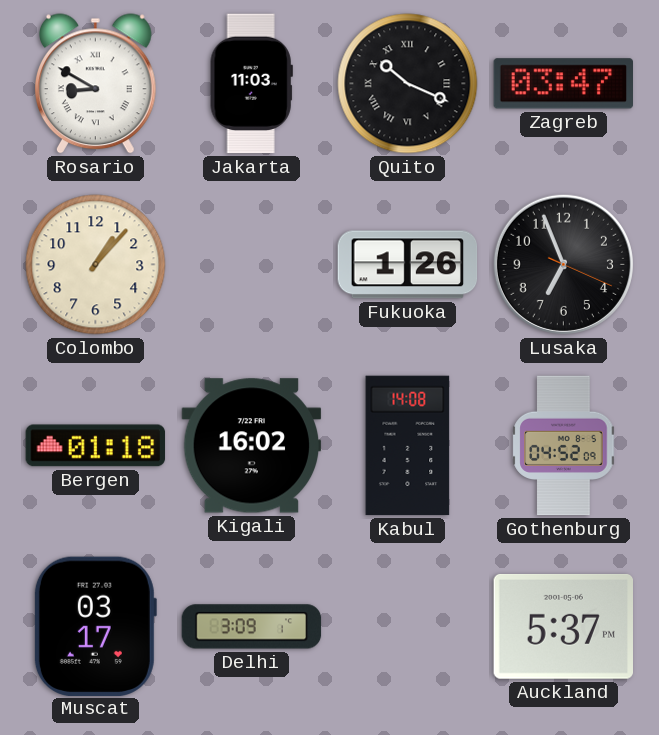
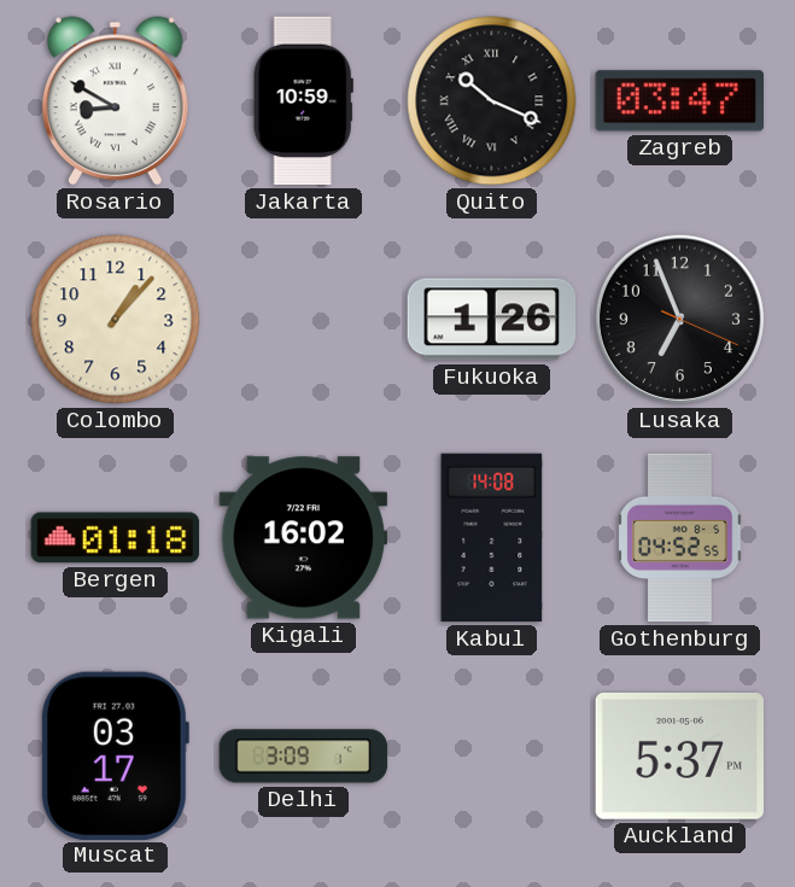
Jakarta: 11:03 -> 10:59 (303, 101)
Gothenburg: 04:52:09 -> 04:52:55 (680, 538)
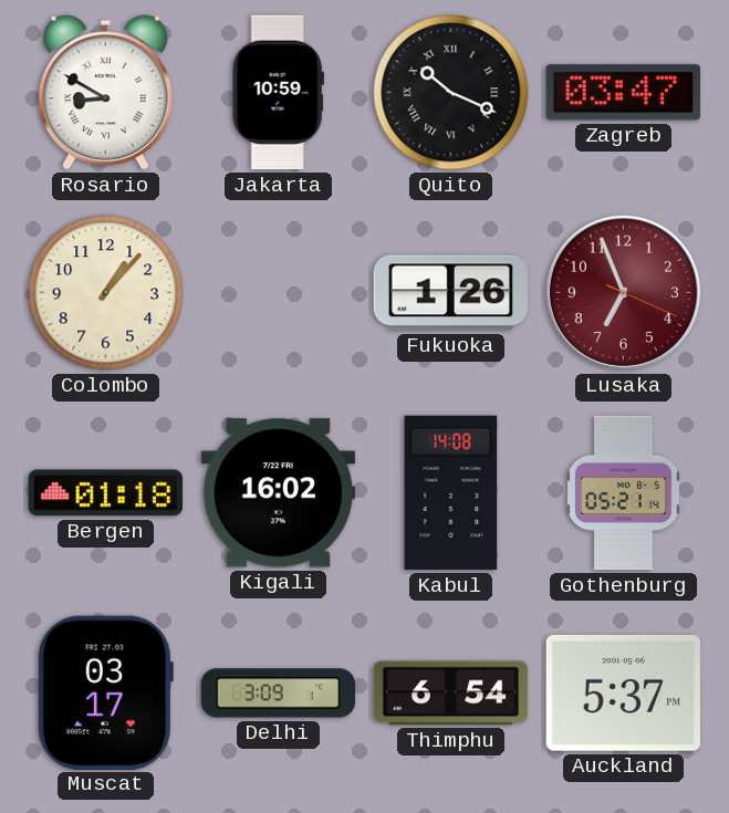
Lusaka dial: black -> burgundy (623, 292)
Gothenburg: 04:52 -> 05:21 (624, 493)
Thimphu: none -> 6:54 (451, 694)
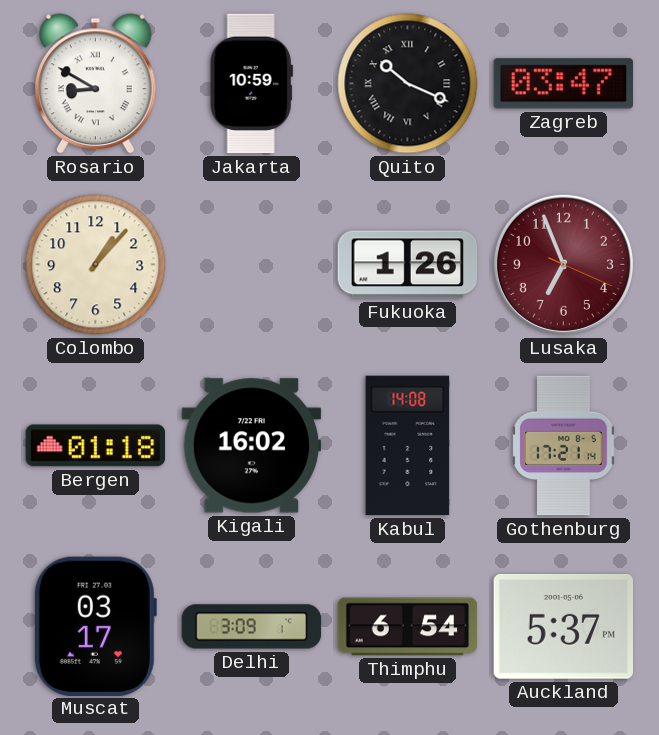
Gothenburg: 05:21 -> 17:21 (564, 446)
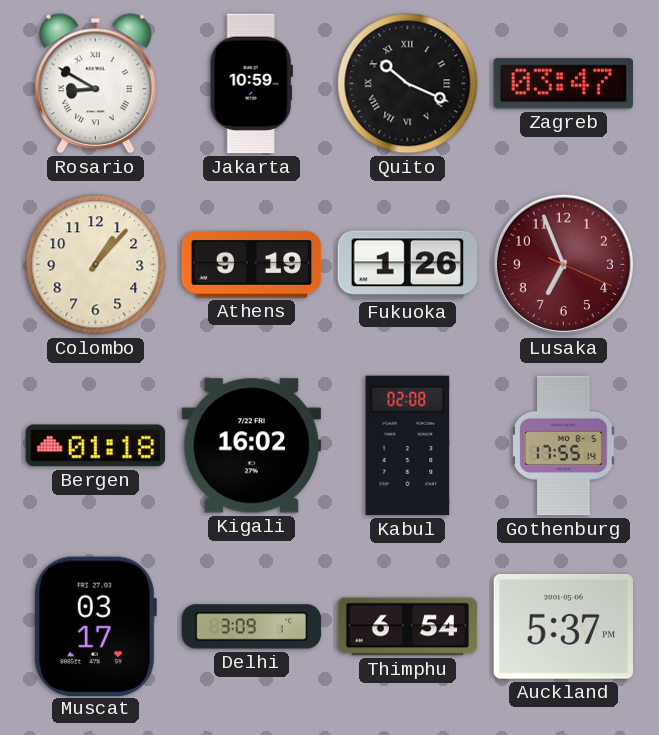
Athens: none -> 9:19 (252, 265)
Kabul: 14:08 -> 02:08 (408, 446)
Gothenburg: 17:21 -> 17:55 (564, 446)
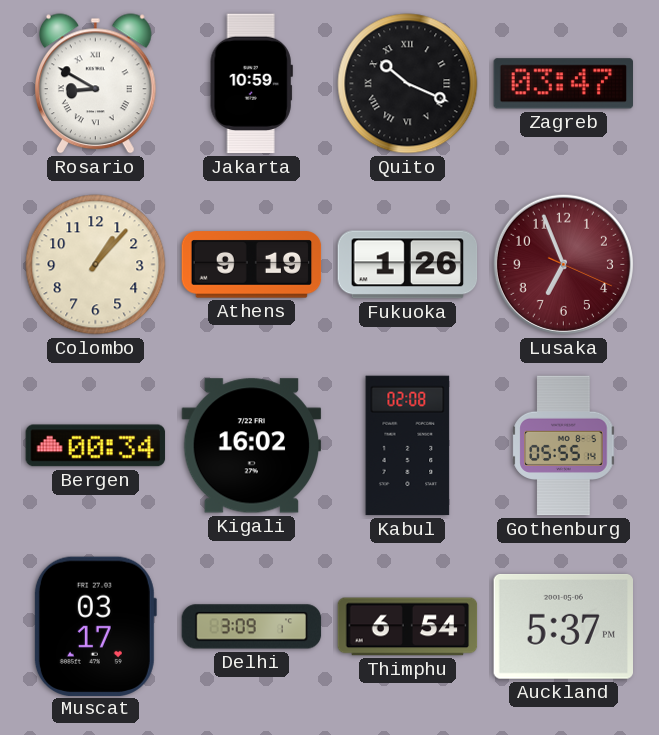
Bergen: 01:18 -> 00:34 (96, 446)
Gothenburg: 17:55 -> 05:55 (564, 446)
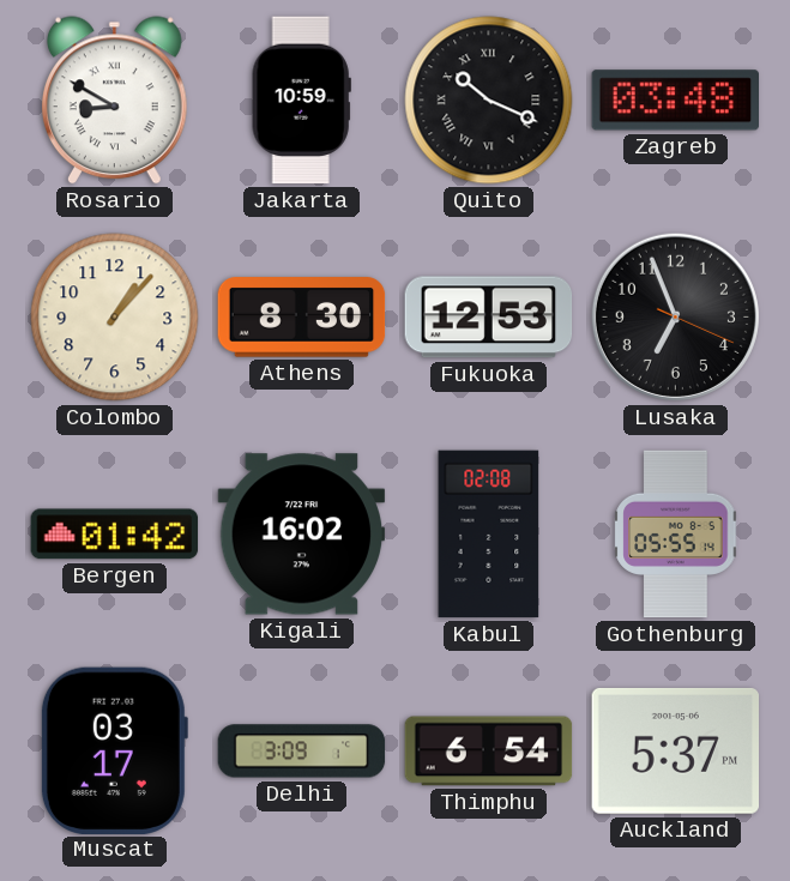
Zagreb: 03:47 -> 03:48 (676, 101)
Athens: 9:19 -> 8:30 (302, 318)
Fukuoka: 1:26 -> 12:53 (489, 318)
Lusaka dial: burgundy -> black (675, 316)
Bergen: 00:34 -> 01:42 (115, 535)
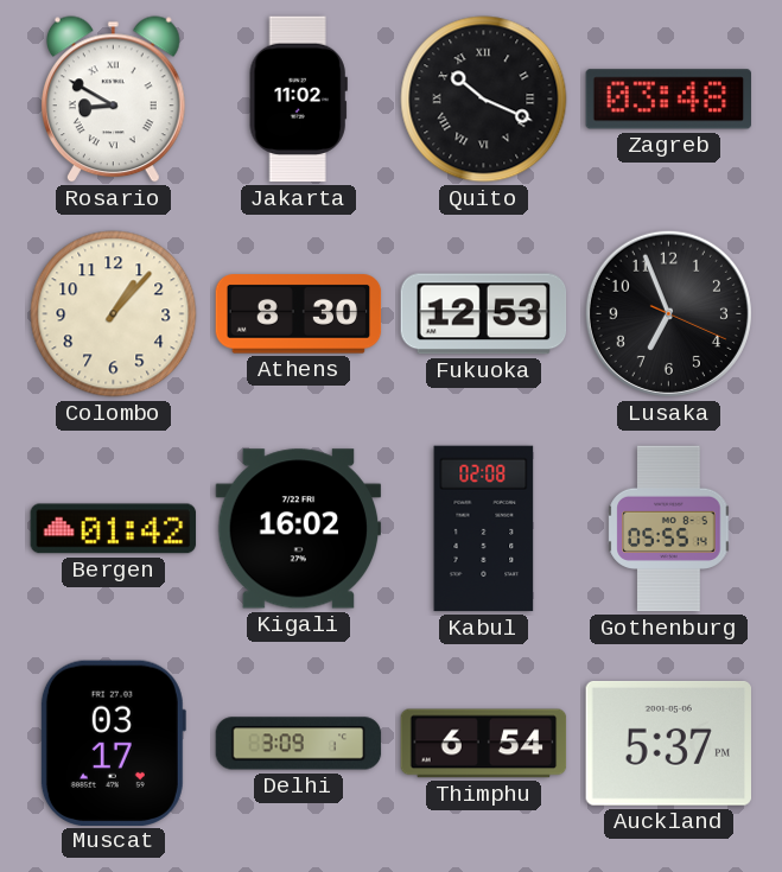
Jakarta: 10:59 -> 11:02 (298, 100)
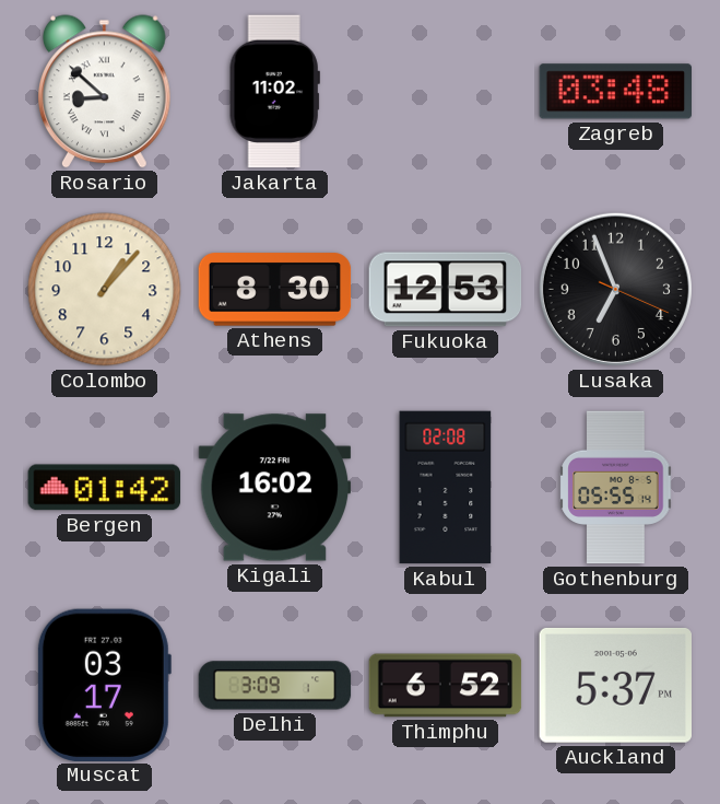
Rosario: 8:50 -> 8:52 (105, 92)
Quito: 10:19 -> none (484, 100)
Thimphu: 6:54 -> 6:52 (446, 686)
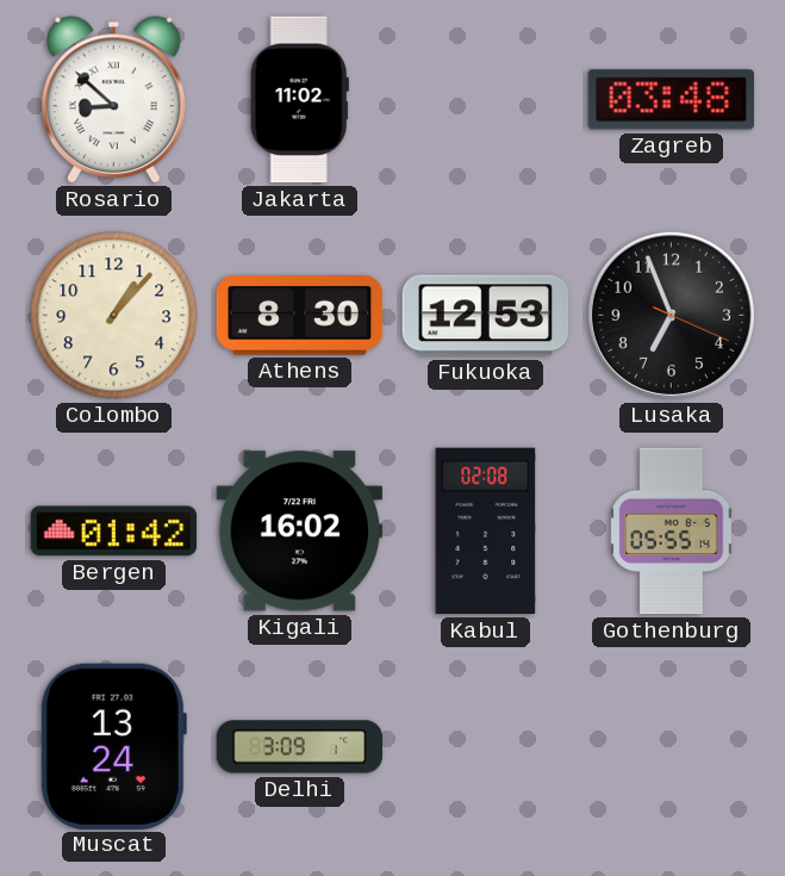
Muscat: 03:17 -> 13:24 (113, 746)
Thimphu: 6:52 -> none (446, 686)
Auckland: 5:37 -> none (615, 685)
